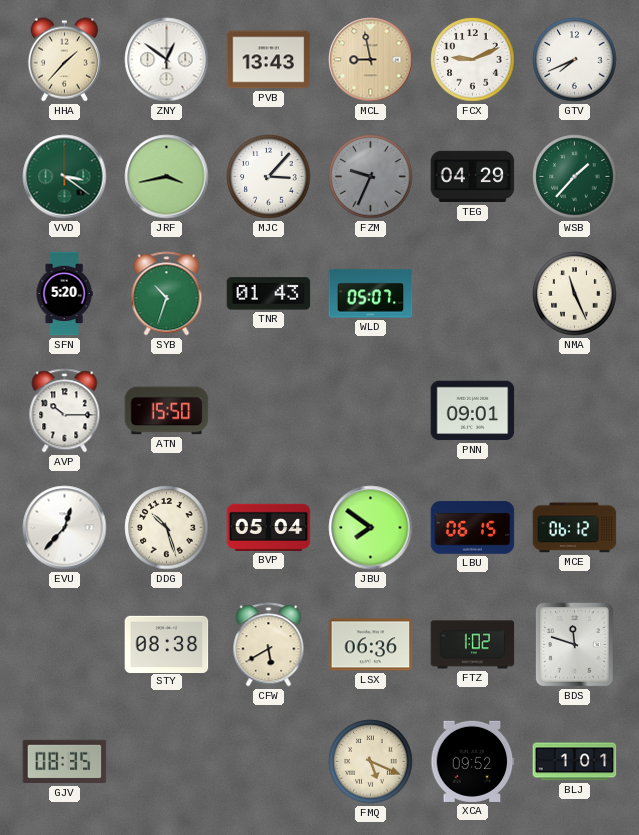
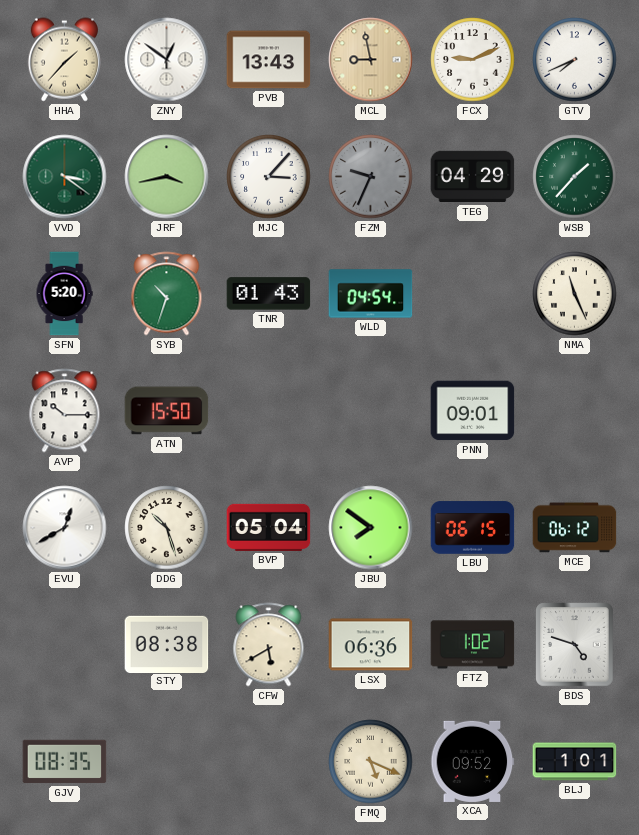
WLD: 05:07 -> 04:54 (371, 294)
EVU: 12:37 -> 12:40 (65, 528)
BDS: 11:48 -> 4:48 (575, 645)
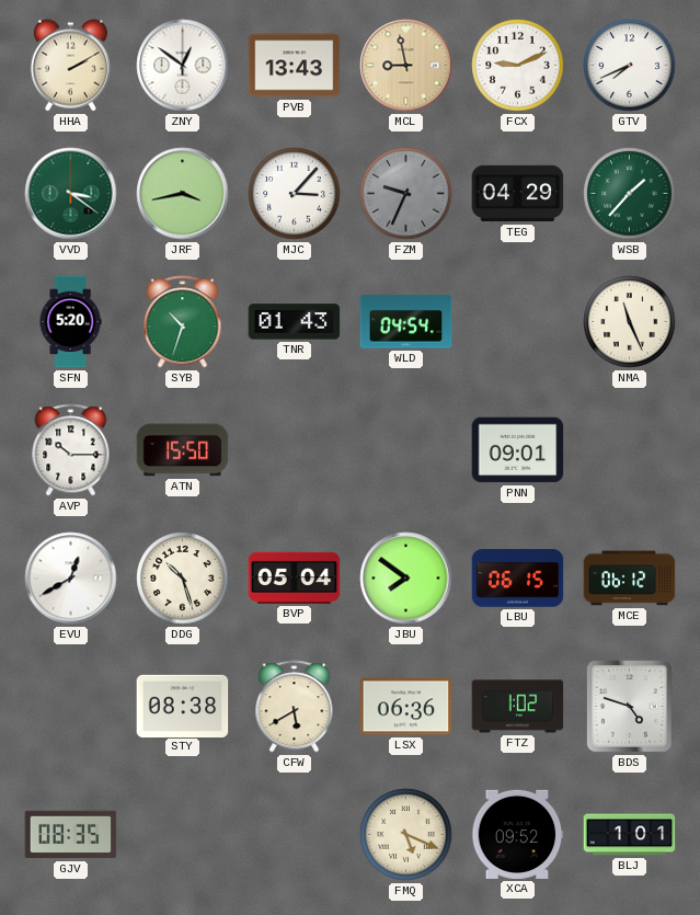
HHA: 1:37 -> 2:10 (70, 66)
